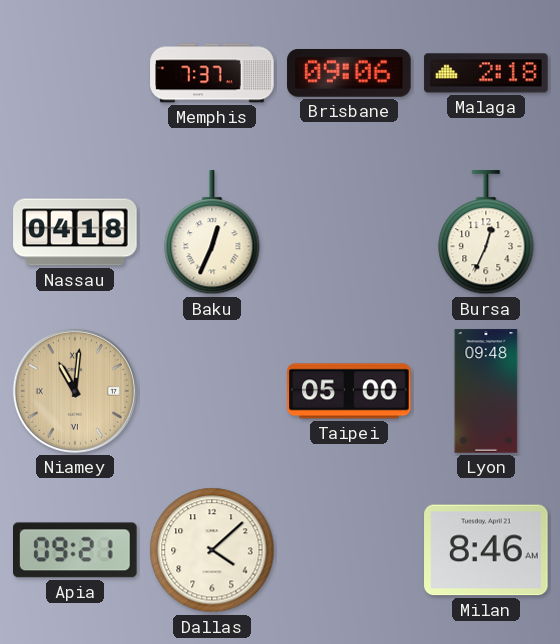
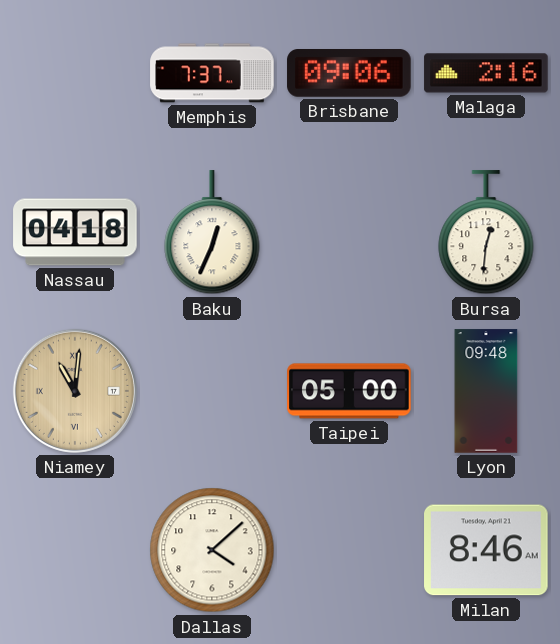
Malaga: 2:18 -> 2:16 (486, 73)
Bursa: 12:34 -> 12:31 (486, 233)
Apia: 09:21 -> none (76, 550)
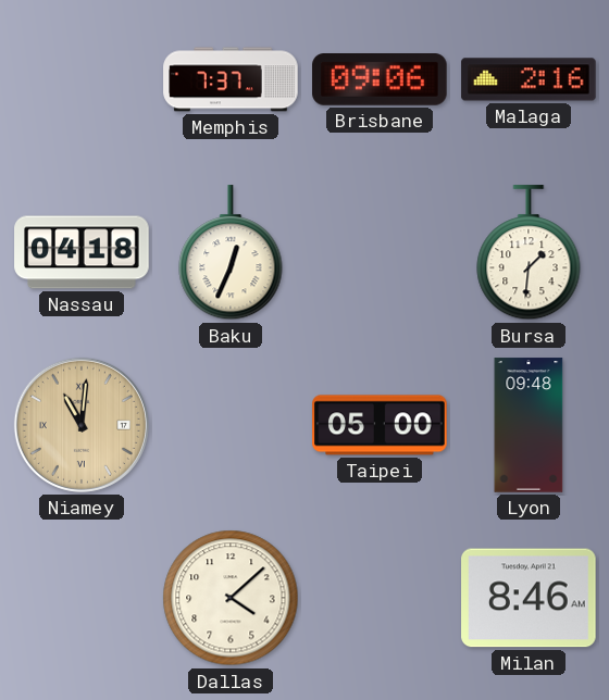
Bursa: 12:31 -> 1:31 (529, 253)
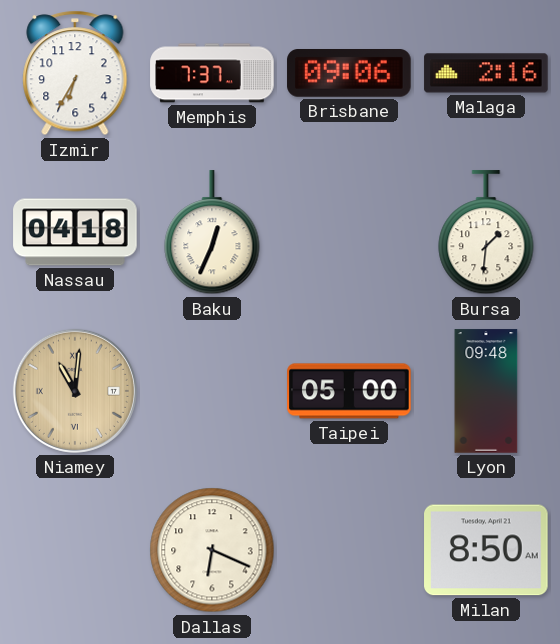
Izmir: none -> 6:35 (75, 73)
Dallas: 4:08 -> 6:19 (212, 550)
Milan: 8:46 -> 8:50 (486, 550)
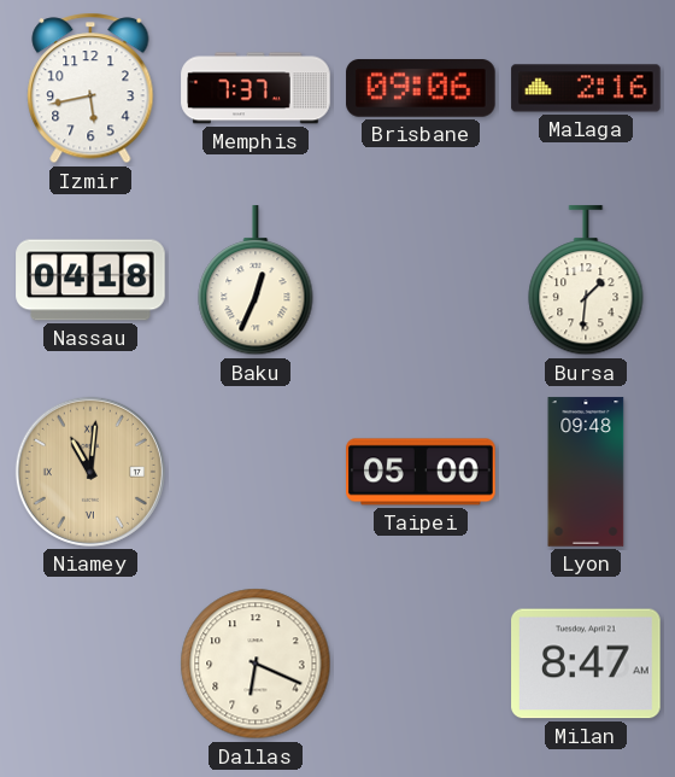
Izmir: 6:35 -> 5:43 (90, 88)
Milan: 8:50 -> 8:47 (586, 664)
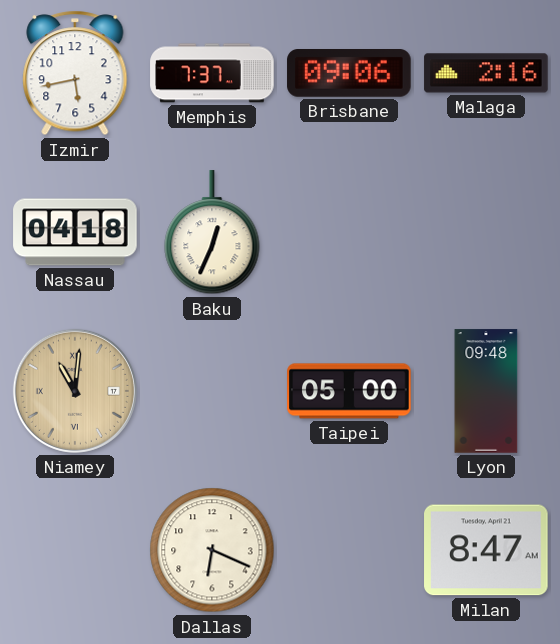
Bursa: 1:31 -> none (586, 281)
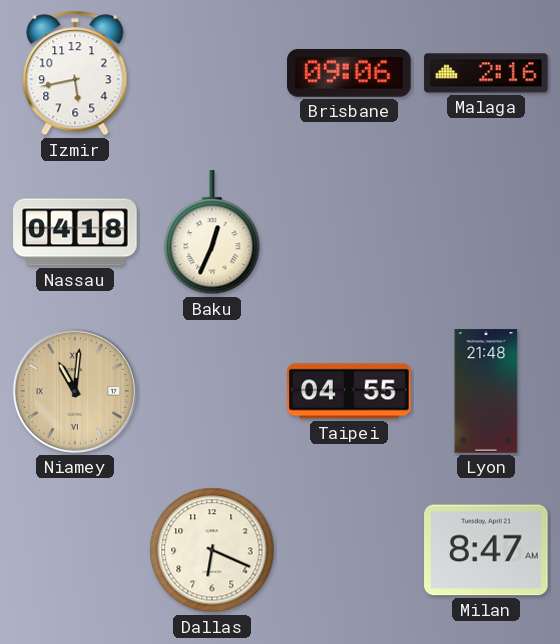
Memphis: 7:37 -> none (212, 73)
Taipei: 05:00 -> 04:55 (349, 391)
Lyon: 09:48 -> 21:48 (486, 391)
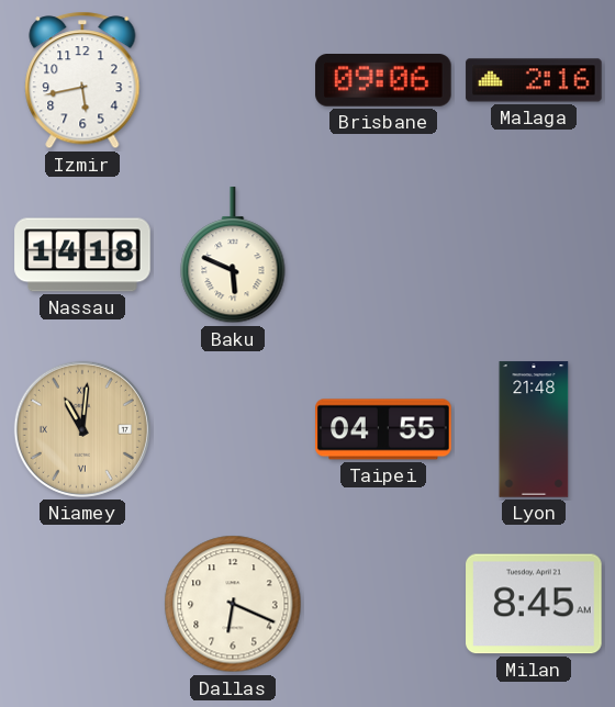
Nassau: 04:18 -> 14:18 (82, 255)
Baku: 12:34 -> 5:49 (233, 256)
Milan: 8:47 -> 8:45 (534, 604)
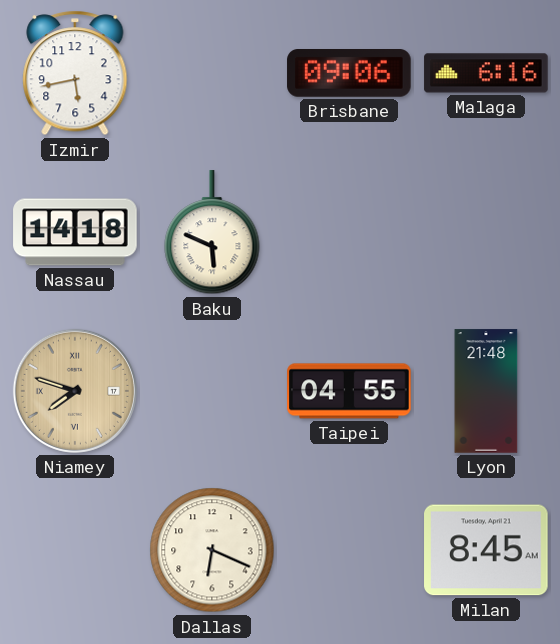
Malaga: 2:16 -> 6:16 (486, 73)
Niamey: 11:01 -> 7:48 (75, 391)
